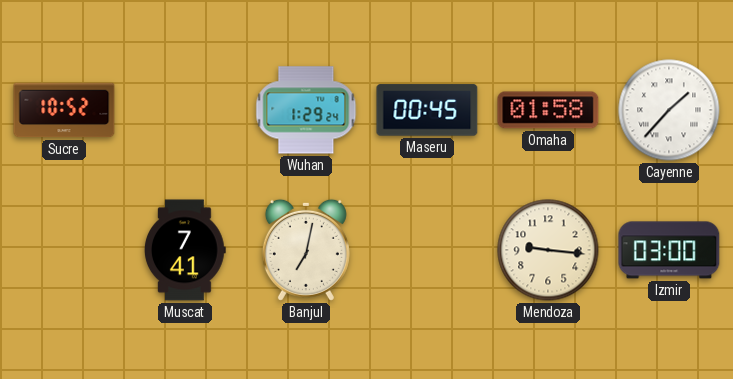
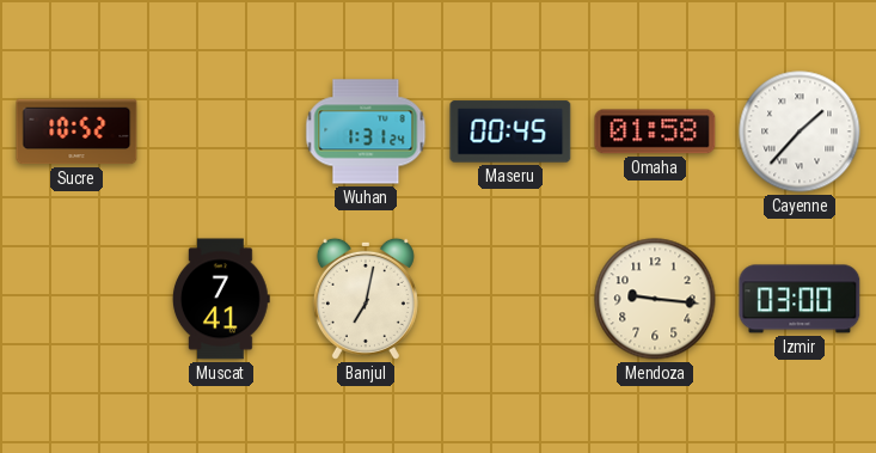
Wuhan: 1:29 -> 1:31 (366, 131)
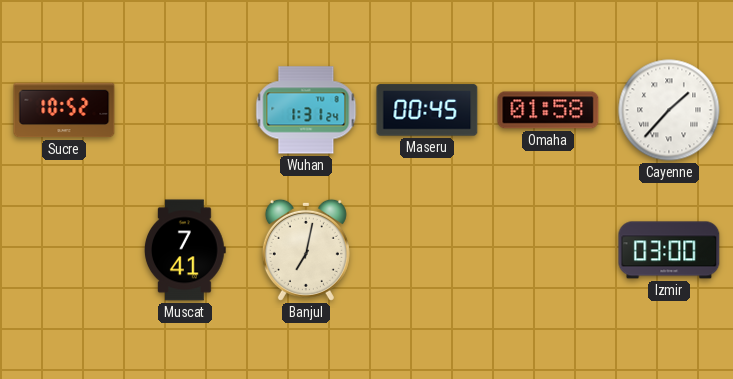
Mendoza: 9:16 -> none (655, 299)
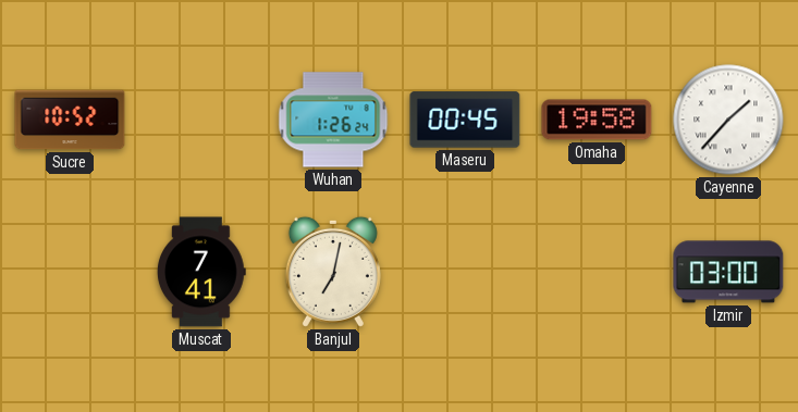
Wuhan: 1:31 -> 1:26 (333, 120)
Omaha: 01:58 -> 19:58 (597, 120)
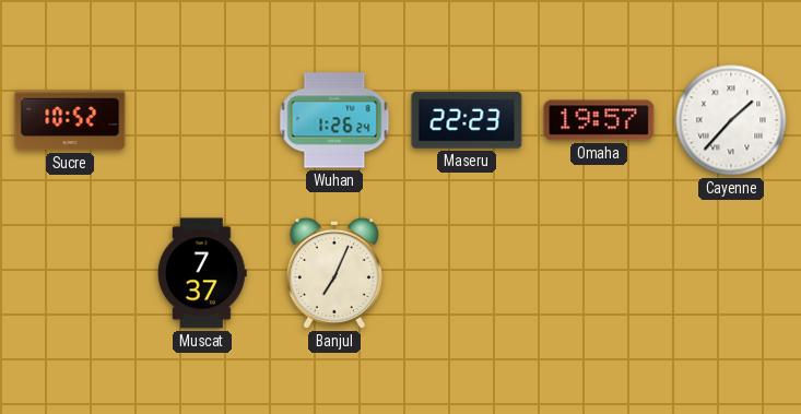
Maseru: 00:45 -> 22:23 (467, 120)
Omaha: 19:58 -> 19:57 (599, 120)
Muscat: 7:41 -> 7:37 (202, 273)
Banjul: 7:02 -> 7:04 (334, 273)
Izmir: 03:00 -> none (728, 272)
